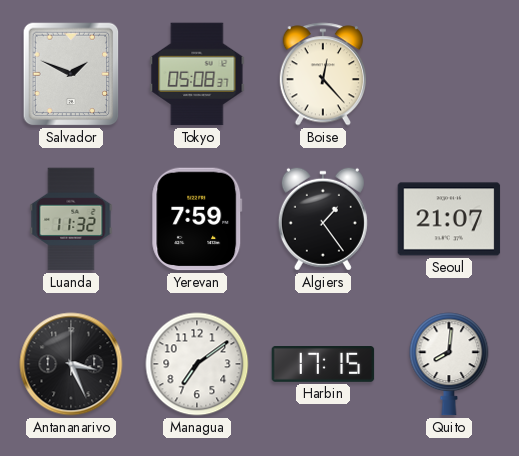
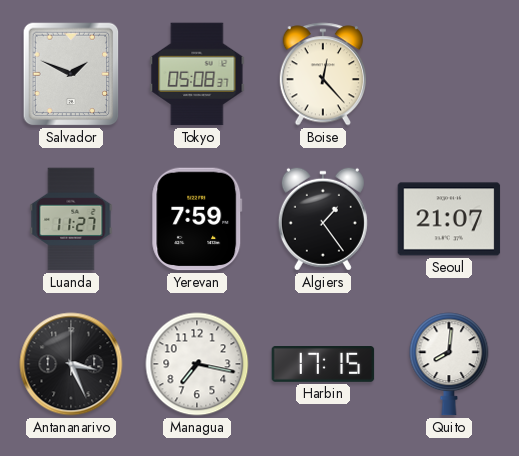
Luanda: 11:32 -> 11:27 (71, 219)
Managua: 7:09 -> 7:17 (197, 364)
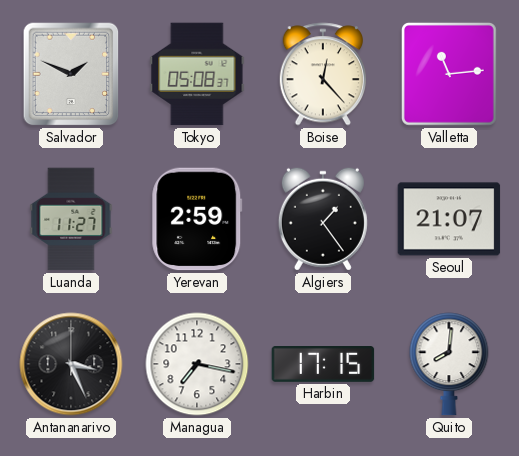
Valletta: none -> 11:14 (449, 74)
Yerevan: 7:59 -> 2:59 (197, 219)
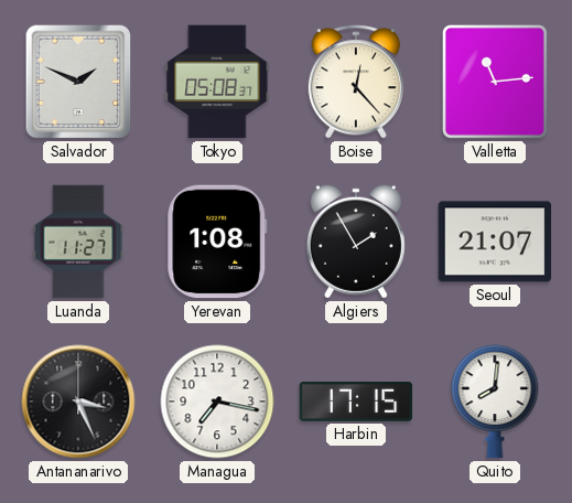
Yerevan: 2:59 -> 1:08 (217, 242)
Algiers: 1:24 -> 1:55 (356, 242)
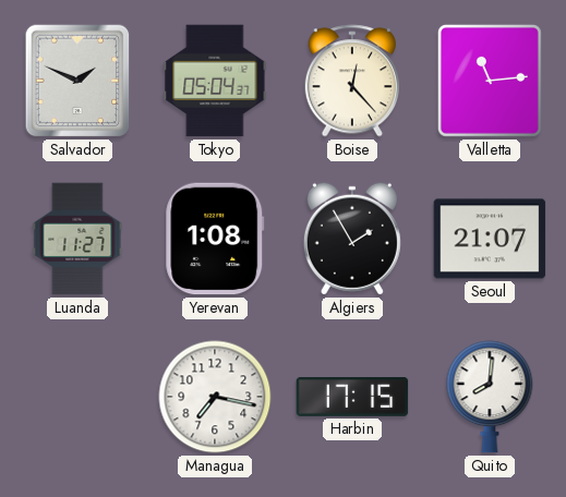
Tokyo: 05:08 -> 05:04 (215, 81)
Antananarivo: 3:26 -> none (78, 402)
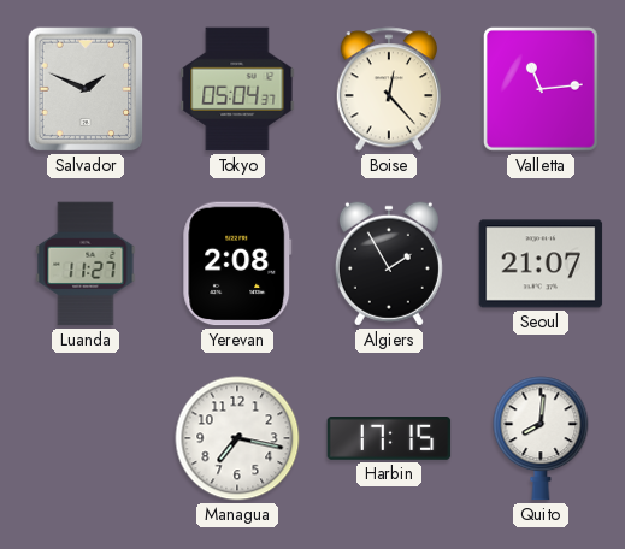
Yerevan: 1:08 -> 2:08 (237, 264)
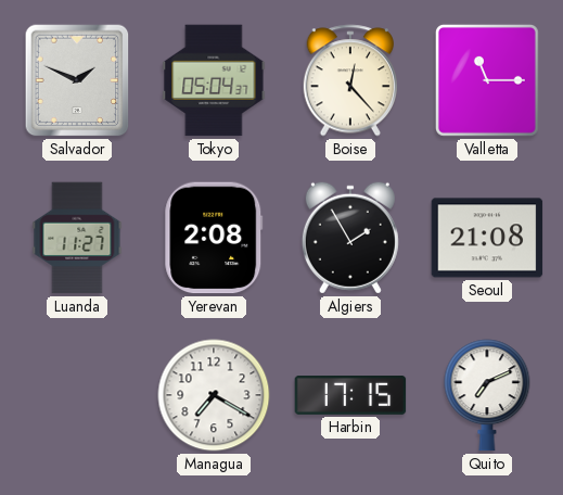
Valletta: 11:14 -> 11:15 (487, 80)
Seoul: 21:07 -> 21:08 (487, 238)
Managua: 7:17 -> 7:20 (214, 395)
Quito: 8:01 -> 7:11 (487, 395)
